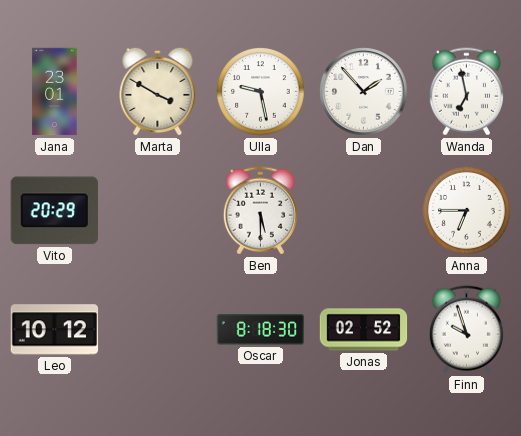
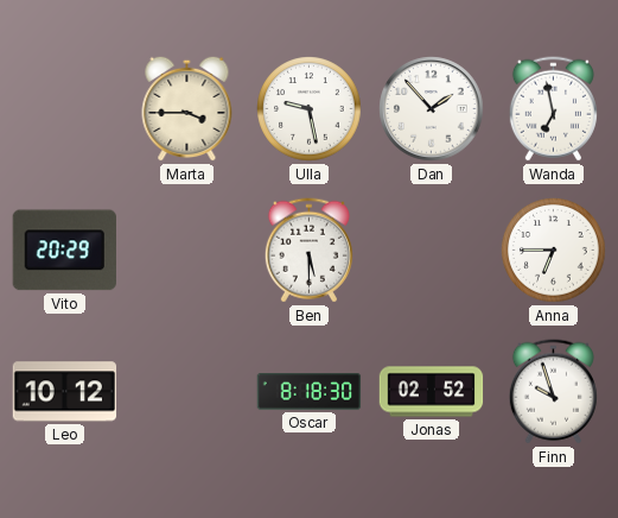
Jana: 23:01 -> none (55, 92)
Marta: 3:50 -> 3:45 (187, 108)
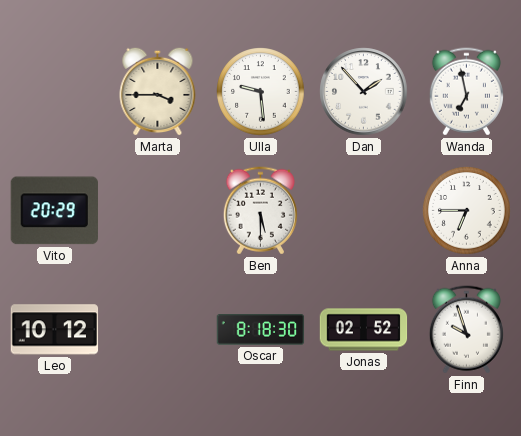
Ulla: 9:28 -> 9:29 (261, 92)
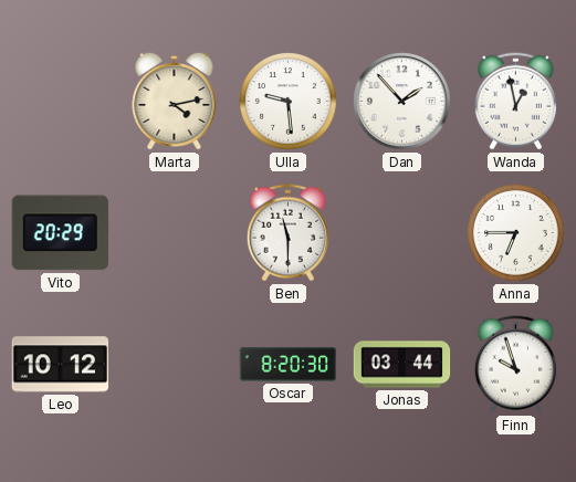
Marta: 3:45 -> 4:13 (175, 101)
Wanda: 6:58 -> 12:58 (515, 102)
Ben: 5:30 -> 11:30 (287, 233)
Oscar: 8:18 -> 8:20 (289, 365)
Jonas: 02:52 -> 03:44 (402, 365)
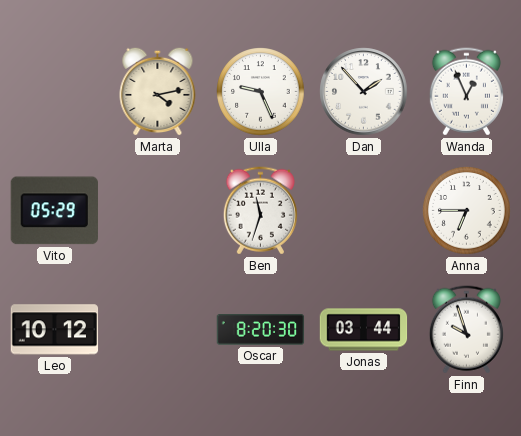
Ulla: 9:29 -> 9:26 (261, 92)
Wanda: 12:58 -> 12:56 (466, 92)
Vito: 20:29 -> 05:29 (54, 211)
Ben: 11:30 -> 11:33 (260, 211)
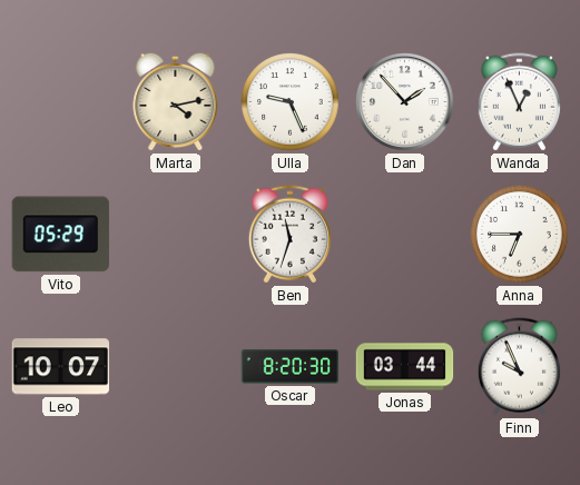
Leo: 10:12 -> 10:07 (61, 367)
Finn: 9:57 -> 9:56 (519, 367)
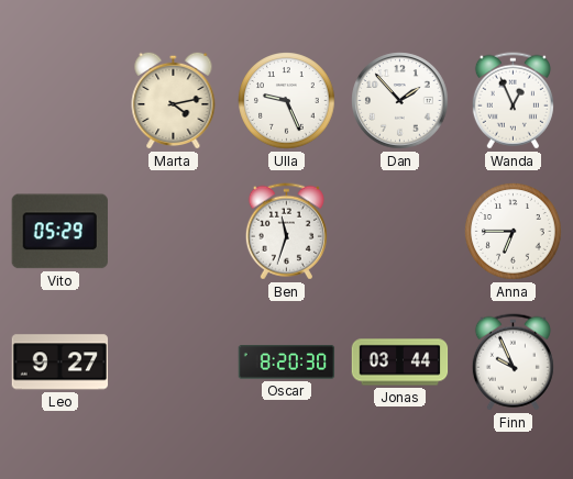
Leo: 10:07 -> 9:27 (60, 363)
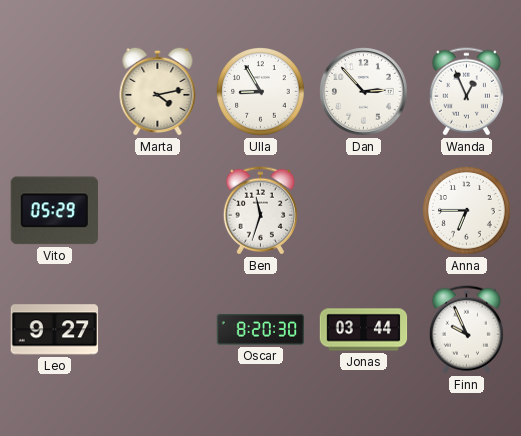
Ulla: 9:26 -> 8:55 (261, 92)
Dan: 1:53 -> 2:53 (364, 92)
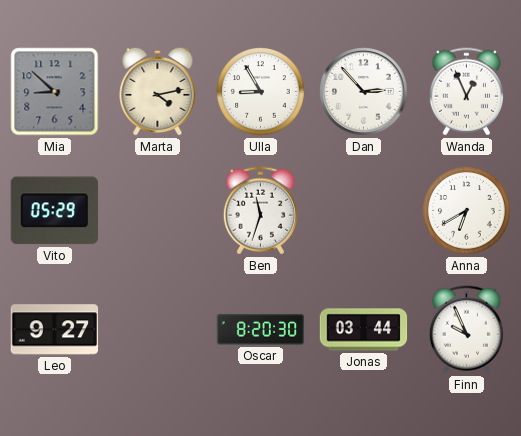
Mia: none -> 8:52 (55, 92)
Anna: 6:45 -> 6:40 (467, 211)
